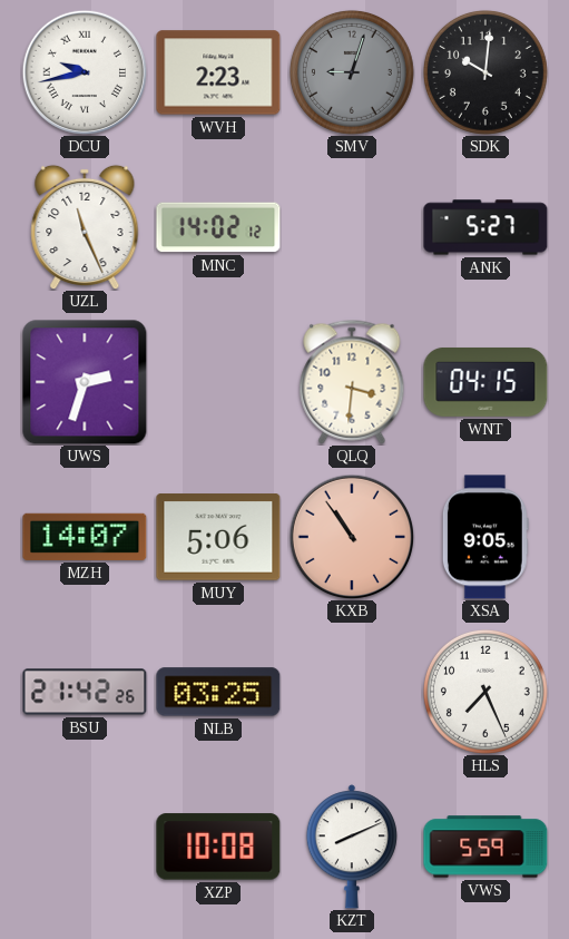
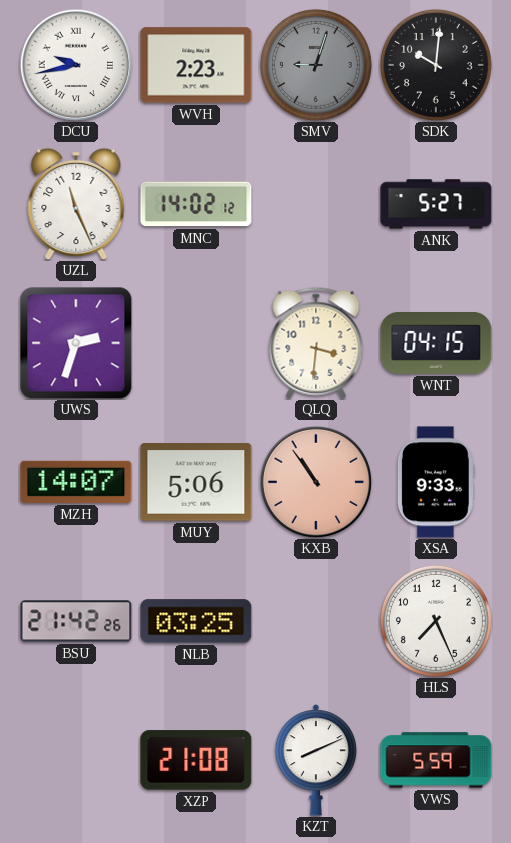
XSA: 9:05 -> 9:33 (436, 482)
XZP: 10:08 -> 21:08 (196, 760)
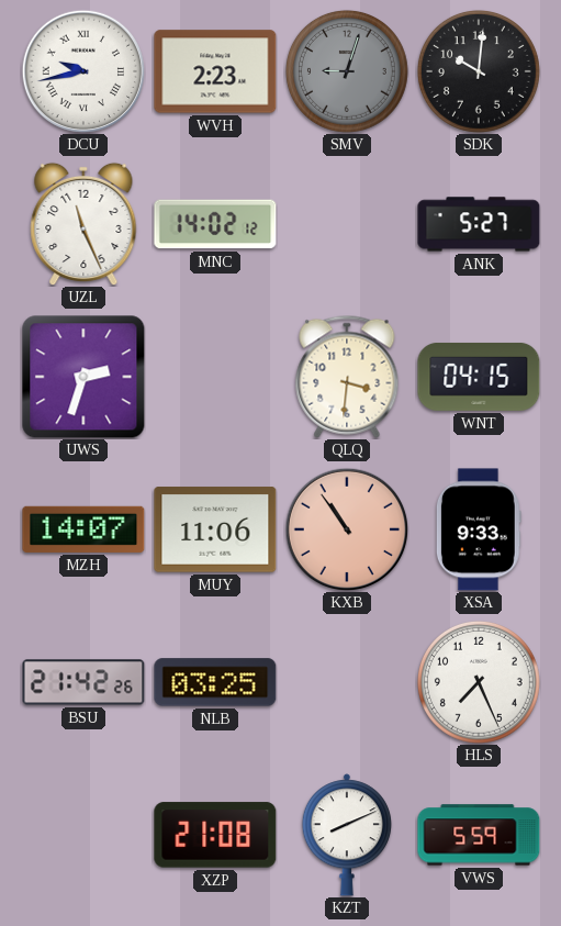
MUY: 5:06 -> 11:06 (215, 529)
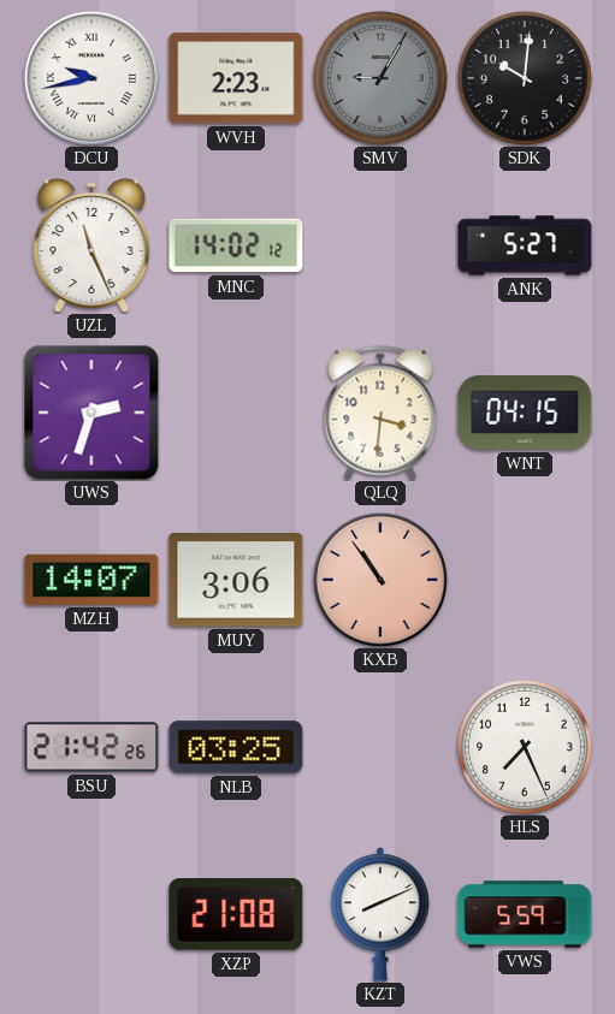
SMV: 9:03 -> 9:05 (380, 78)
MUY: 11:06 -> 3:06 (236, 580)
XSA: 9:33 -> none (479, 529)
